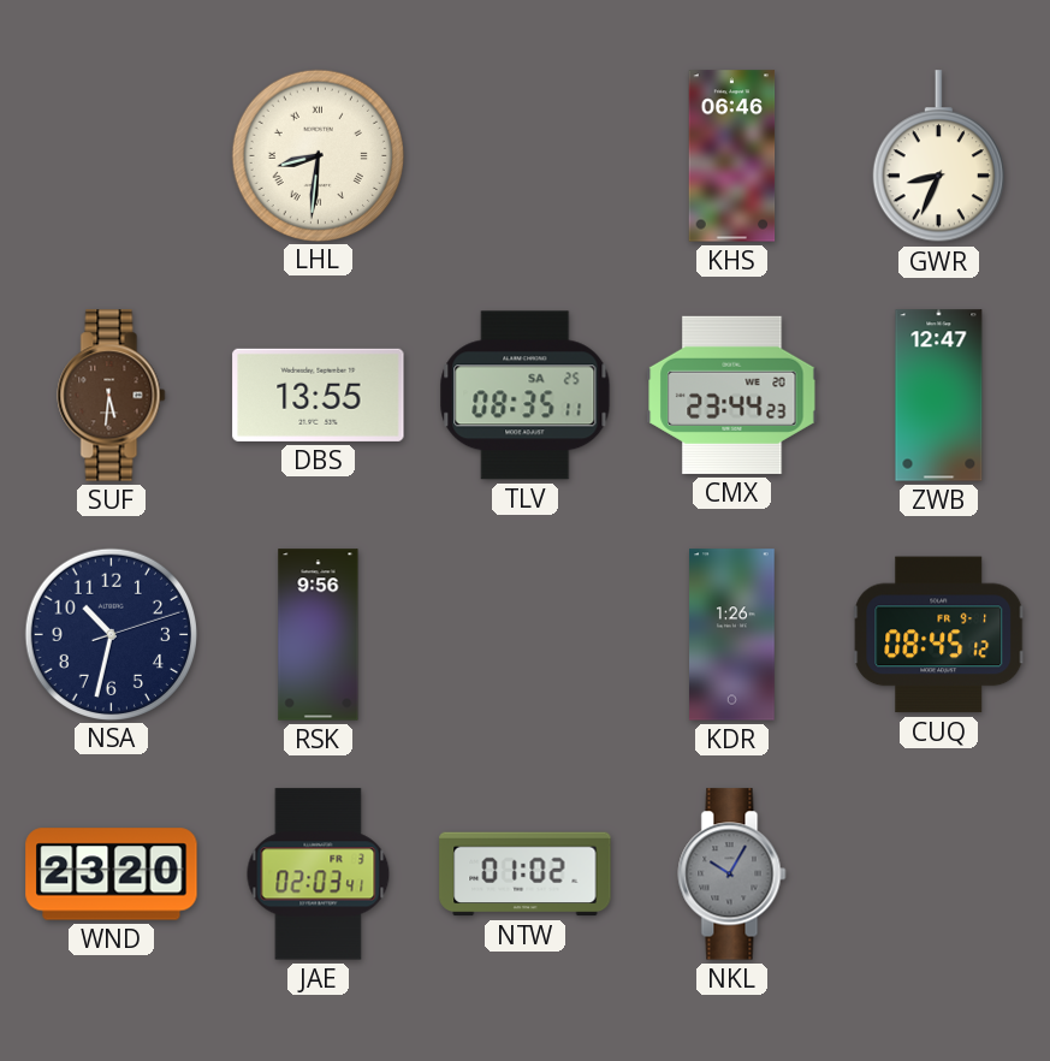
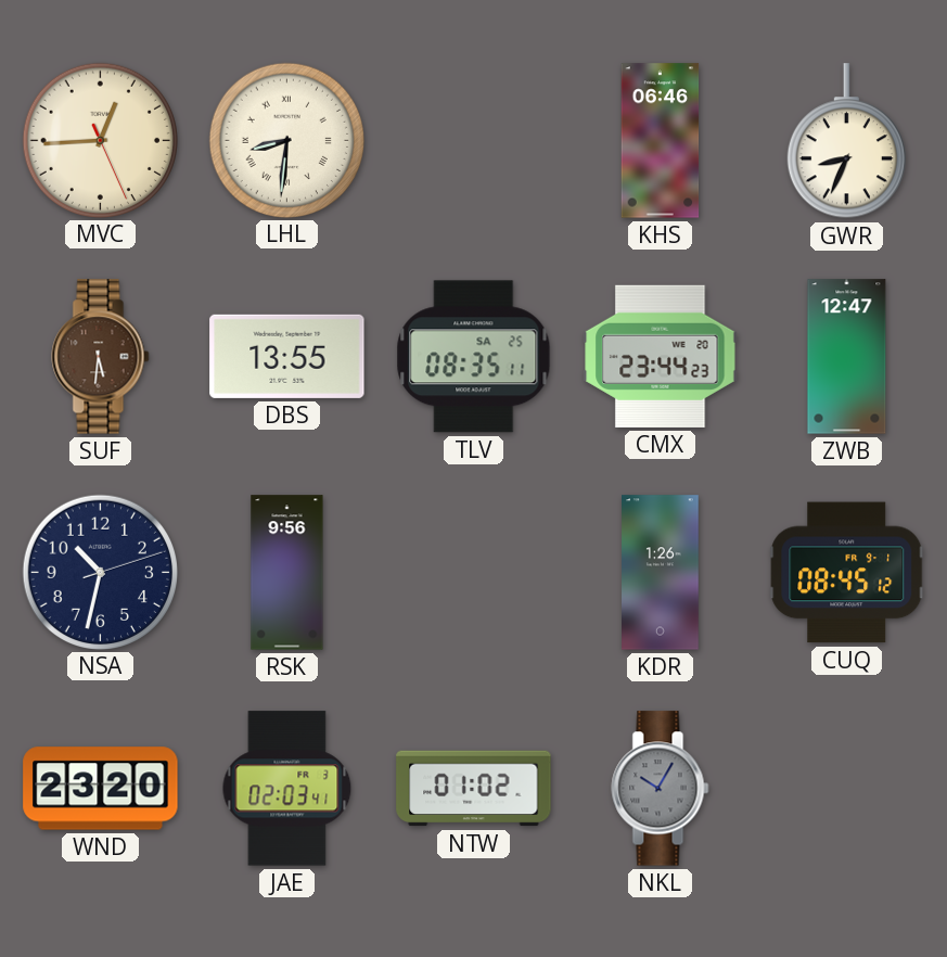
MVC: none -> 12:44 (100, 140)
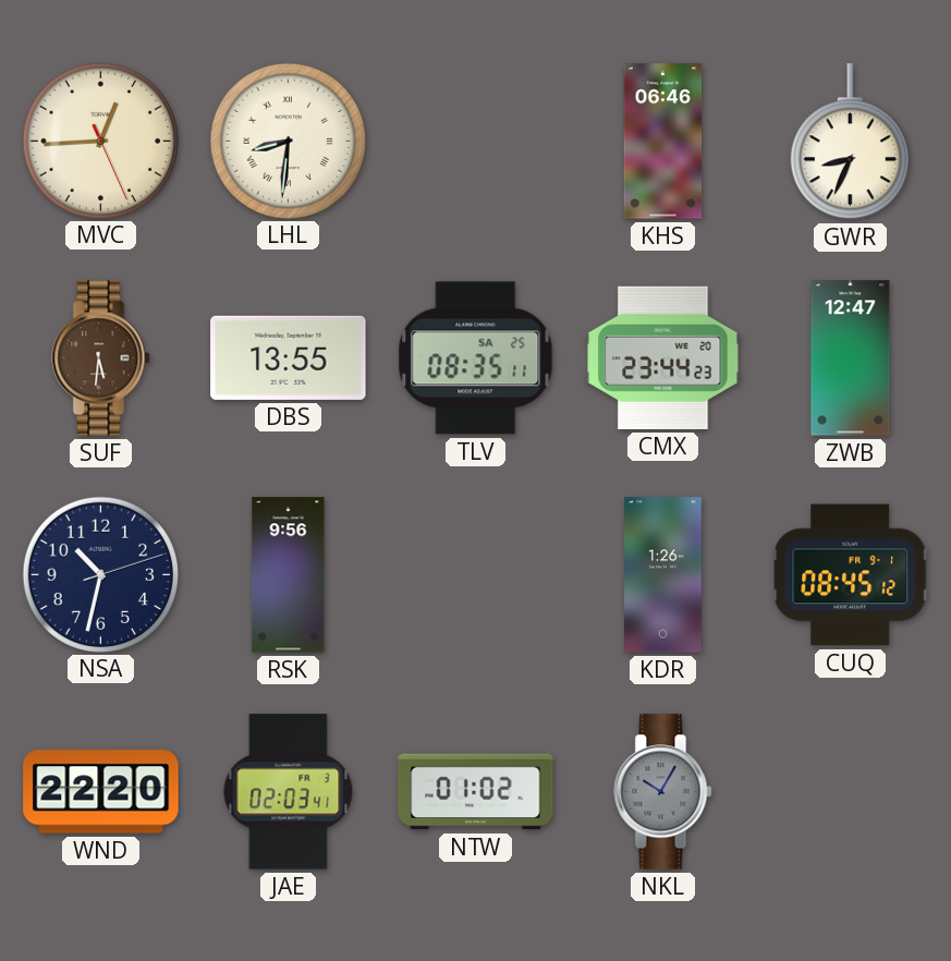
WND: 23:20 -> 22:20 (101, 792)
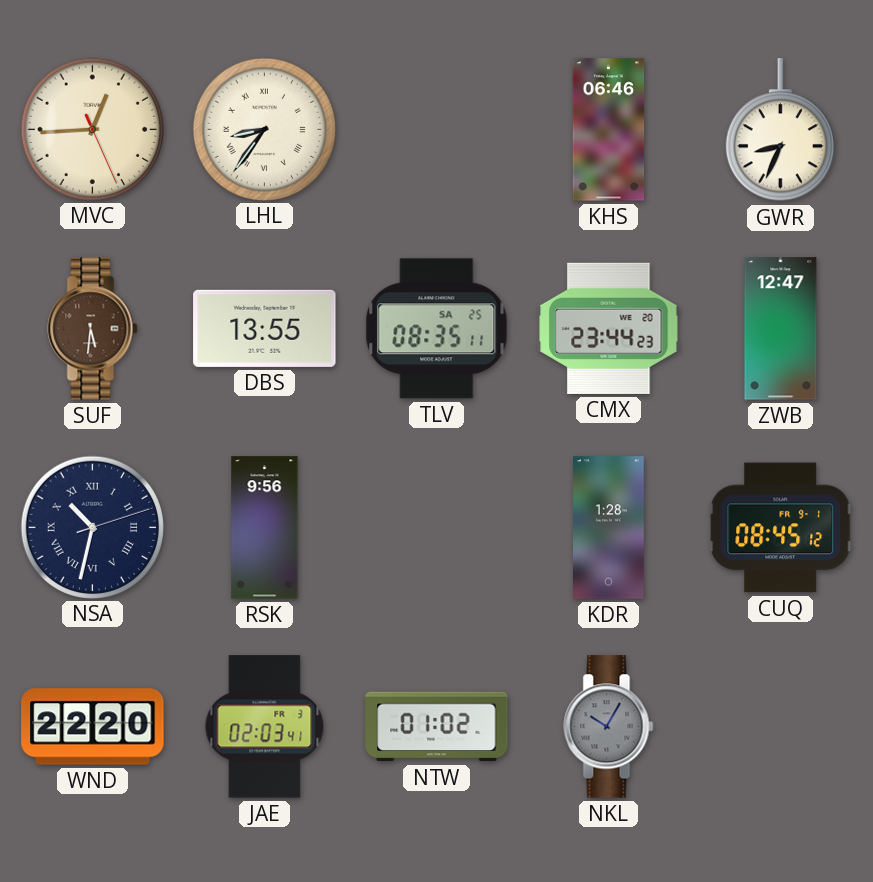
LHL: 8:31 -> 8:36 (264, 129)
NSA numerals: Arabic -> Roman (92, 527)
KDR: 1:26 -> 1:28 (609, 528)
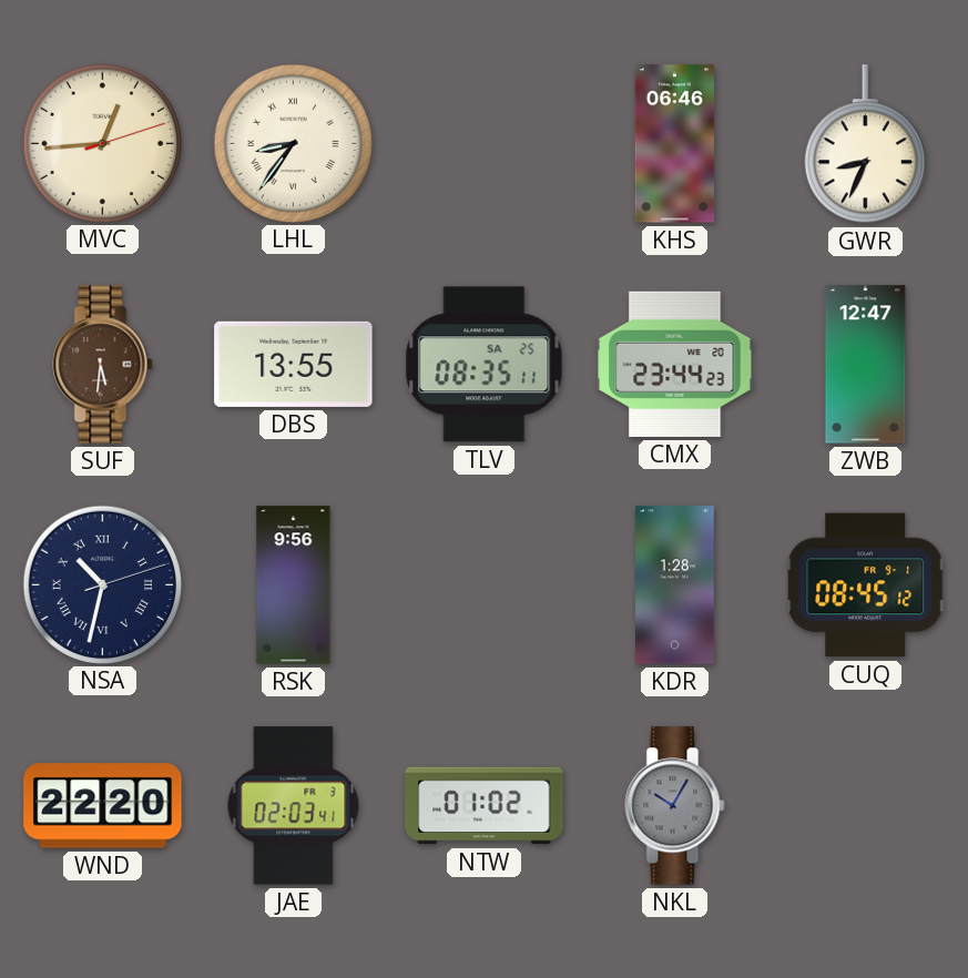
MVC: 12:44:26 -> 12:44:12 (102, 143)
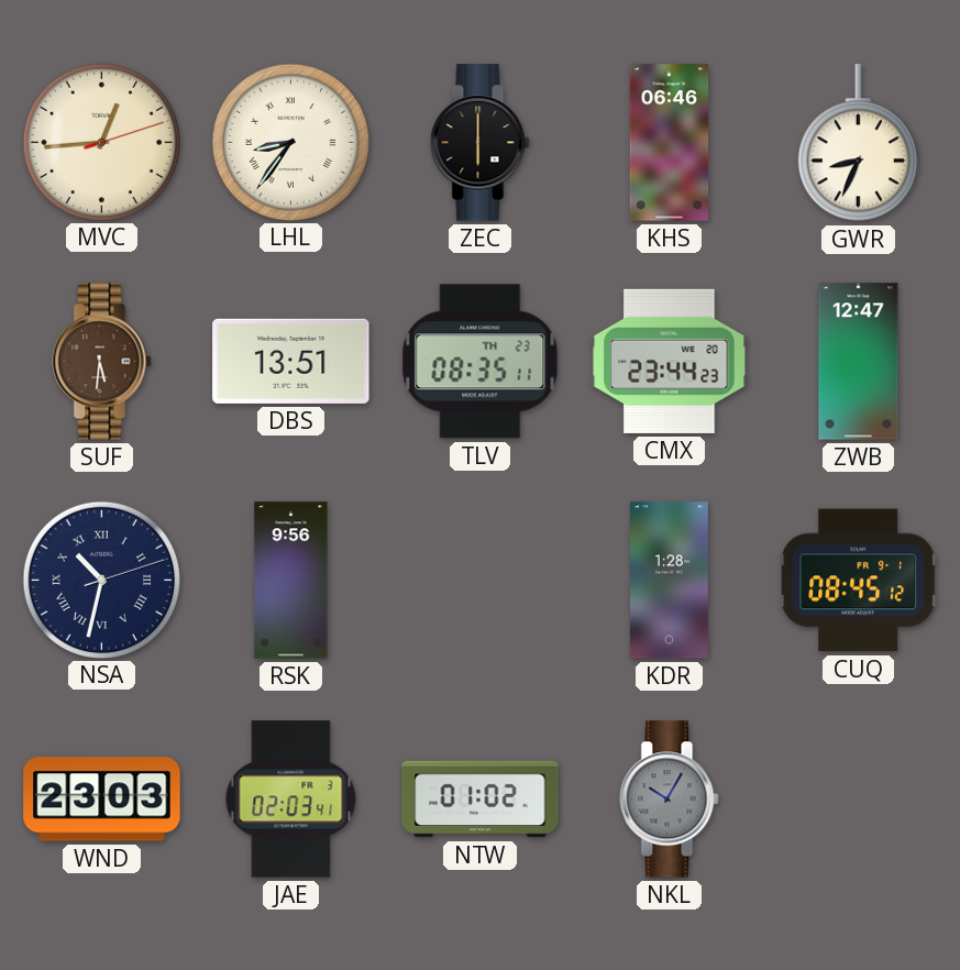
ZEC: none -> 6:00 (481, 143)
DBS: 13:55 -> 13:51 (291, 361)
TLV date: SA 25 -> TH 23 (481, 362)
WND: 22:20 -> 23:03 (102, 800)
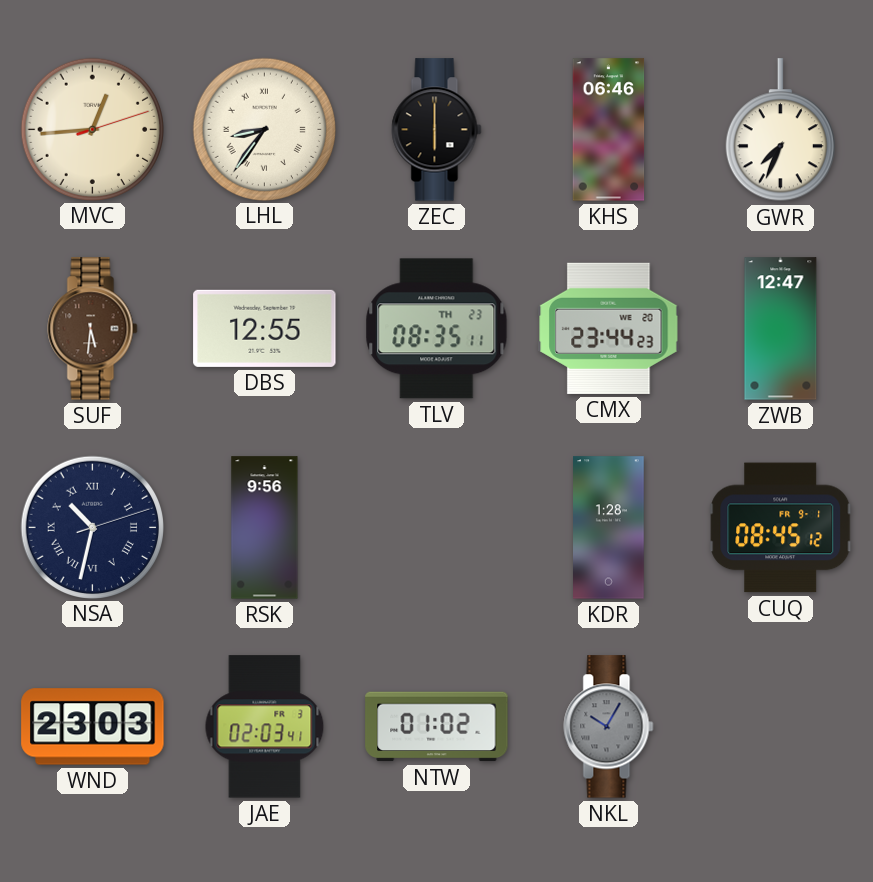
GWR: 8:34 -> 7:34 (780, 130)
DBS: 13:51 -> 12:55 (265, 328)
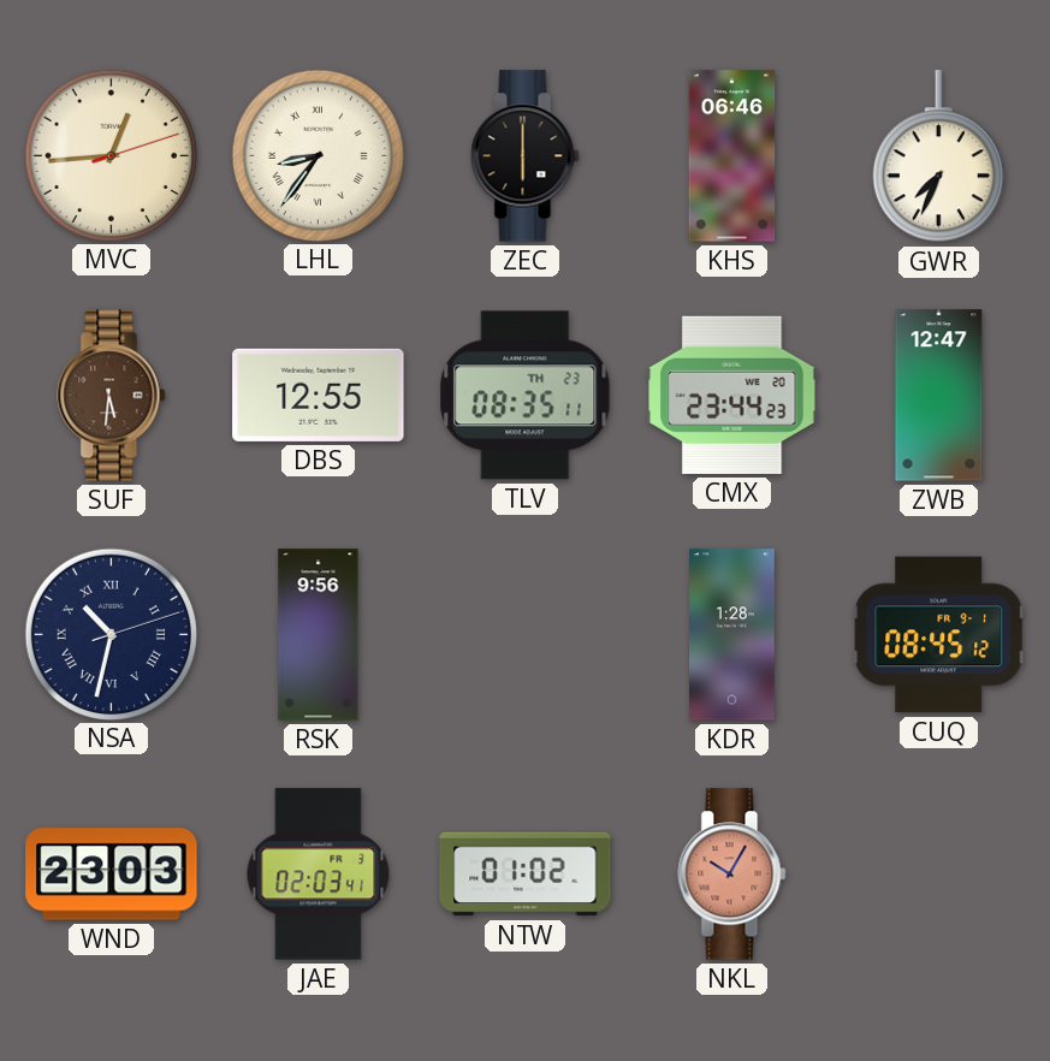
NKL dial: grey -> salmon (732, 875)
